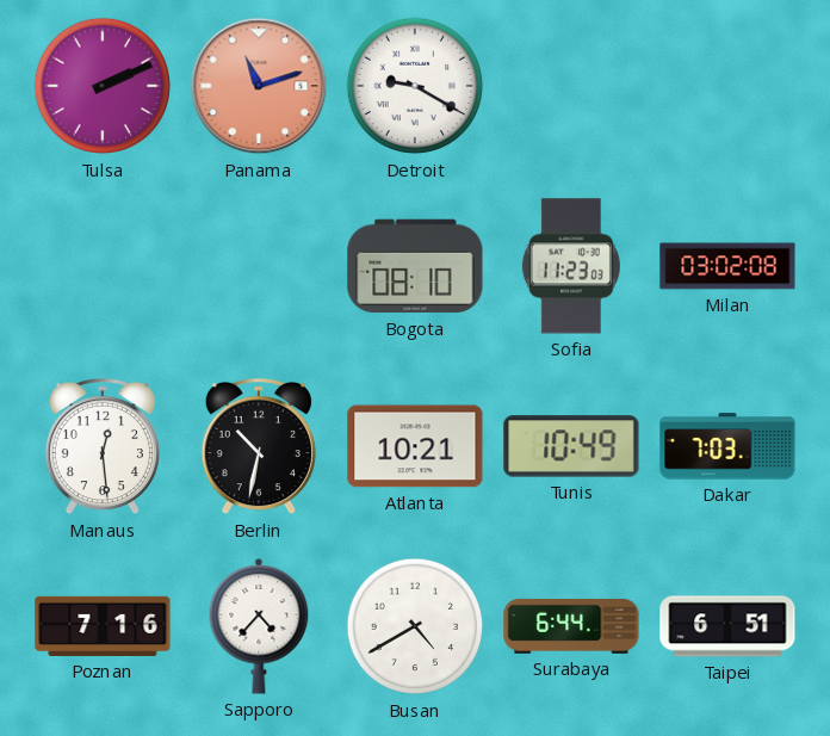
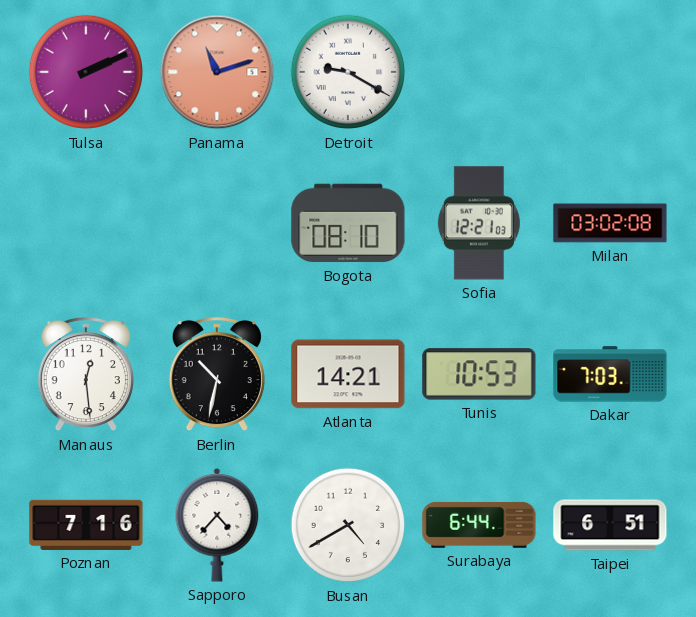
Sofia: 11:23 -> 12:21 (479, 223)
Atlanta: 10:21 -> 14:21 (348, 374)
Tunis: 10:49 -> 10:53 (479, 374)
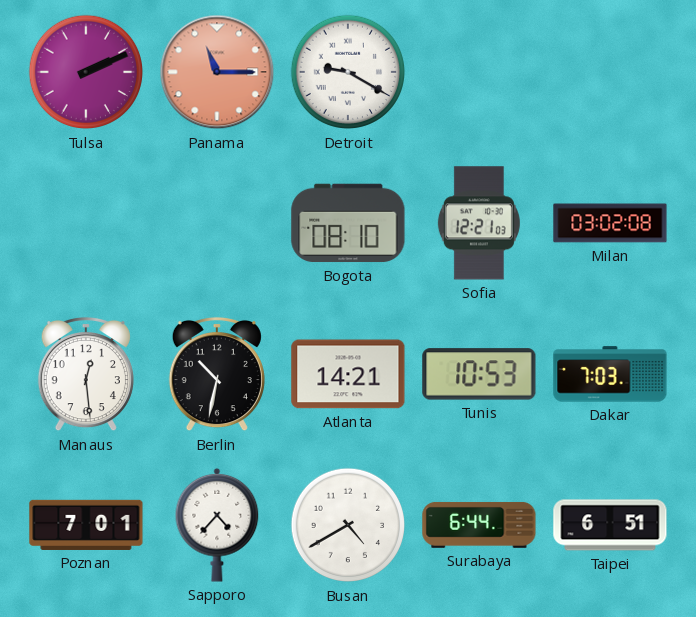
Panama: 11:12 -> 11:15 (217, 72)
Poznan: 7:16 -> 7:01 (86, 525)
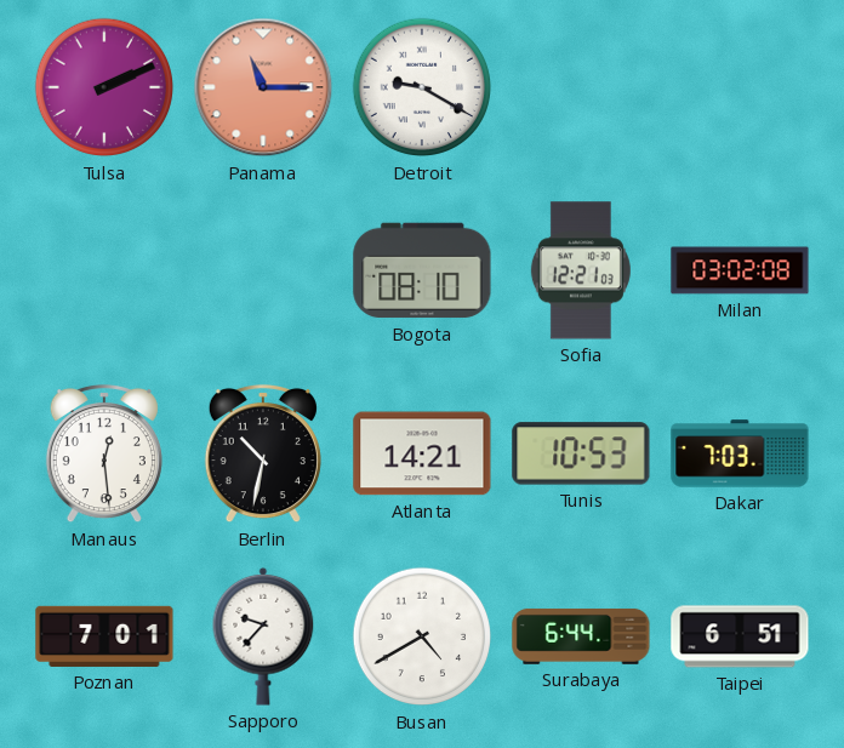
Sapporo: 4:37 -> 9:37 (263, 636)
